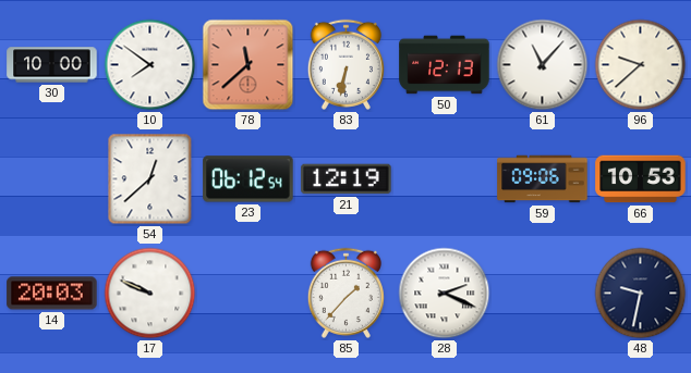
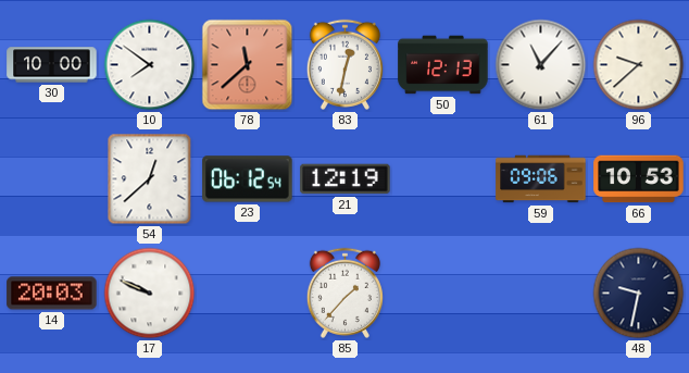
83: 6:32 -> 12:32 (344, 64)
28: 2:19 -> none (445, 294)
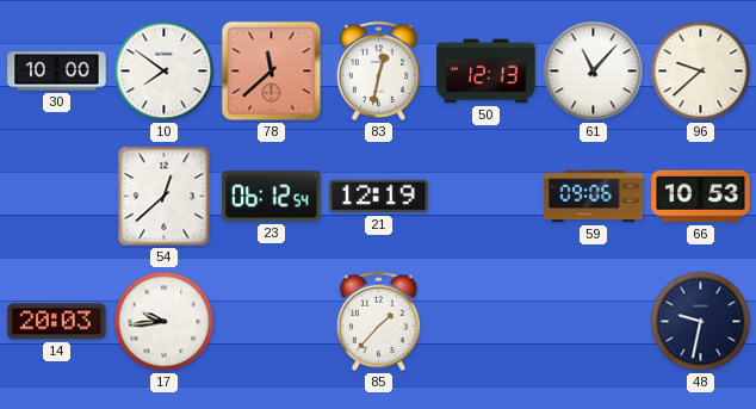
17: 9:49 -> 9:44 (165, 322)
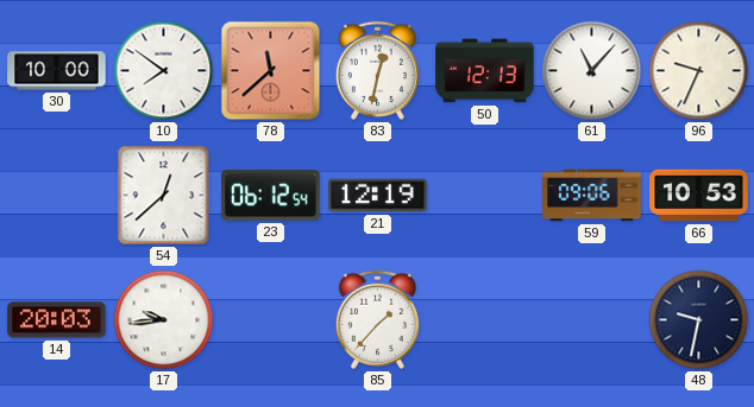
96: 9:38 -> 9:34 (699, 71)
